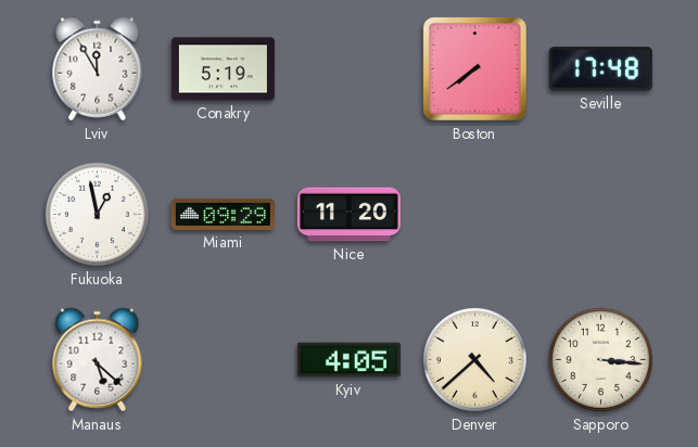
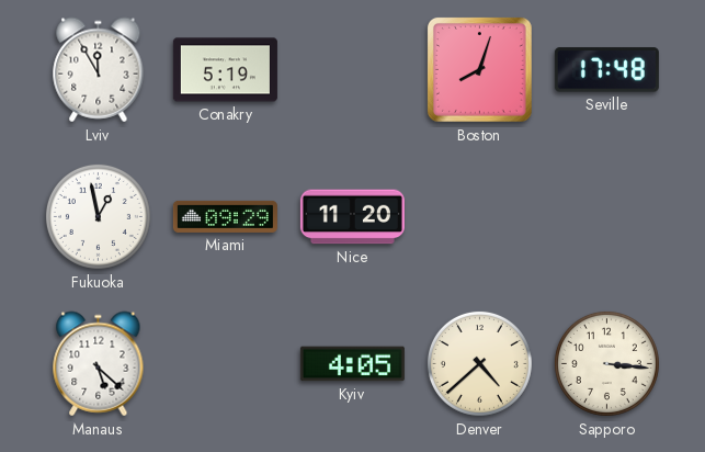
Boston: 7:39 -> 8:03 (480, 70)
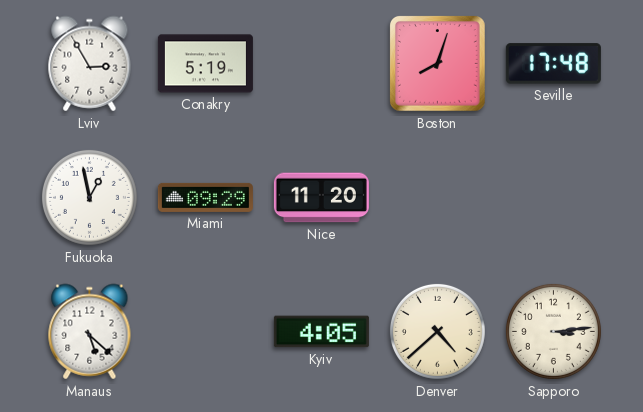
Lviv: 11:55 -> 2:55 (90, 64)
Sapporo: 3:16 -> 3:14 (553, 331)
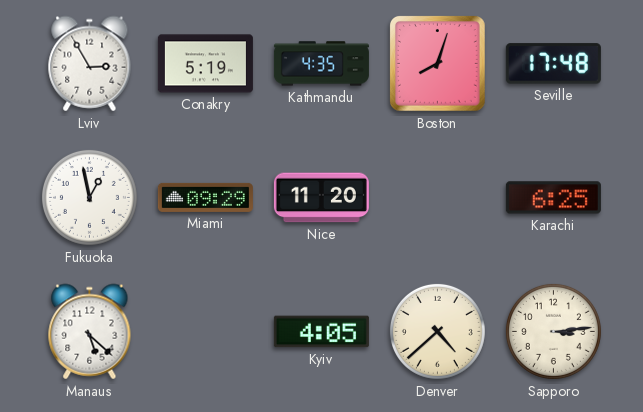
Kathmandu: none -> 4:35 (321, 64)
Karachi: none -> 6:25 (553, 198)
